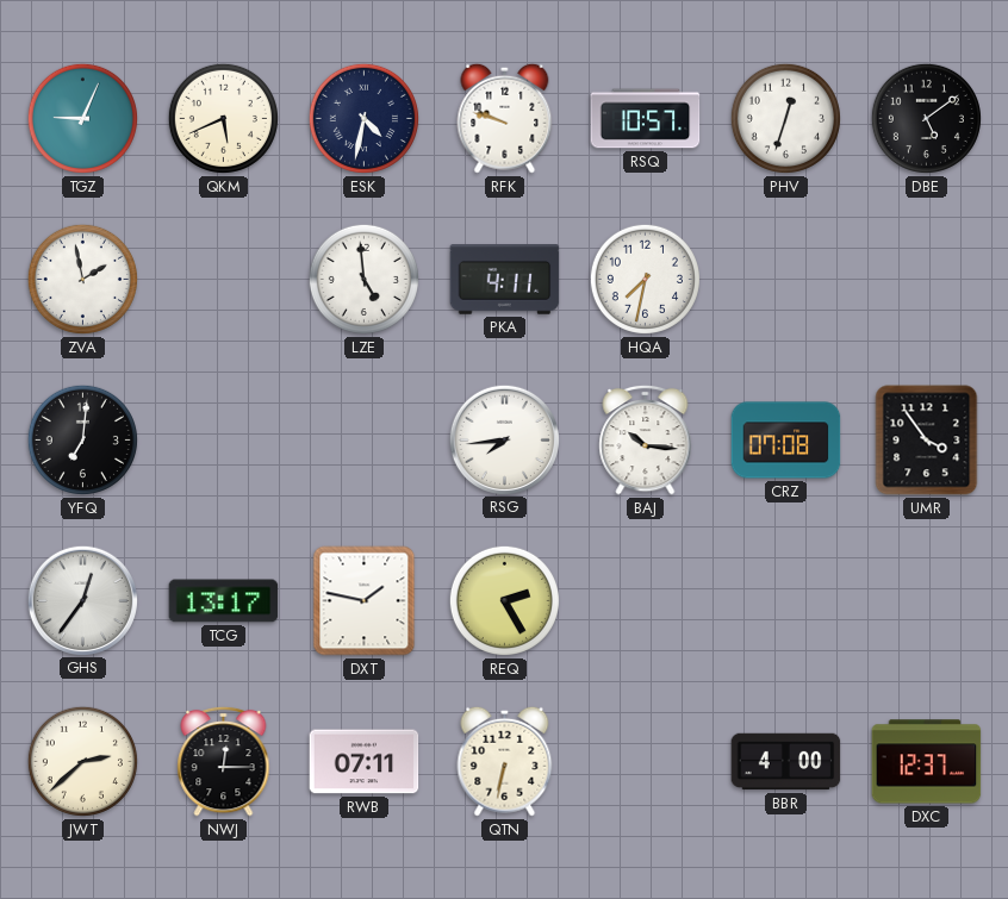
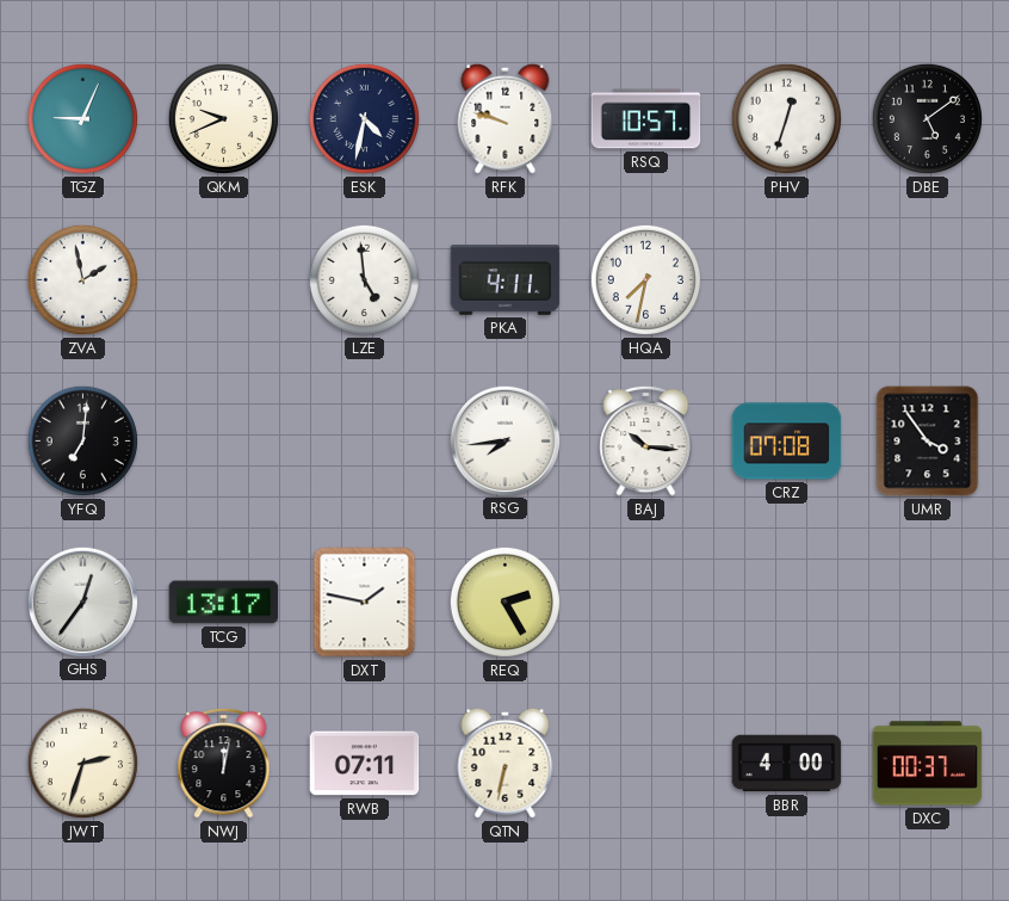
QKM: 5:41 -> 9:41 (223, 118)
JWT: 2:38 -> 2:33 (82, 763)
NWJ: 12:15 -> 12:02 (224, 763)
DXC: 12:37 -> 00:37 (928, 764)
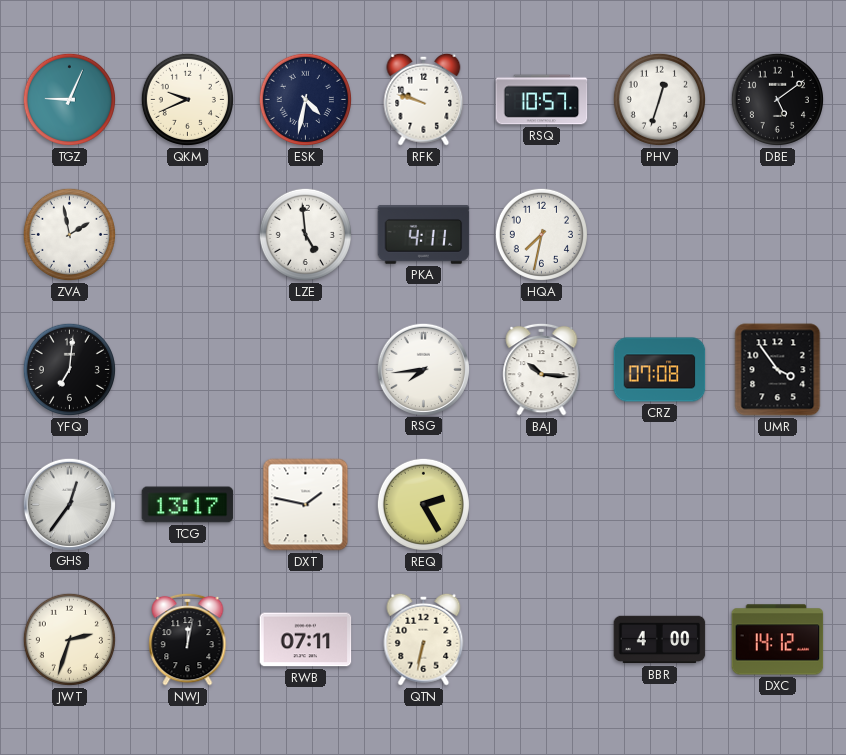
DXC: 00:37 -> 14:12 (778, 640)
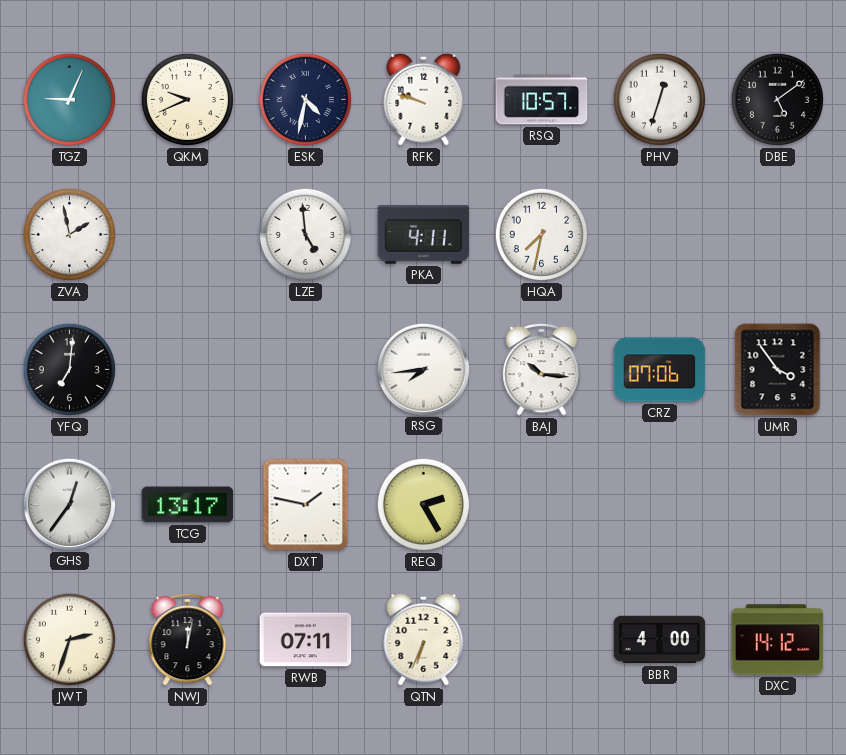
CRZ: 07:08 -> 07:06 (660, 370)
QTN: 6:32 -> 6:34 (424, 639)
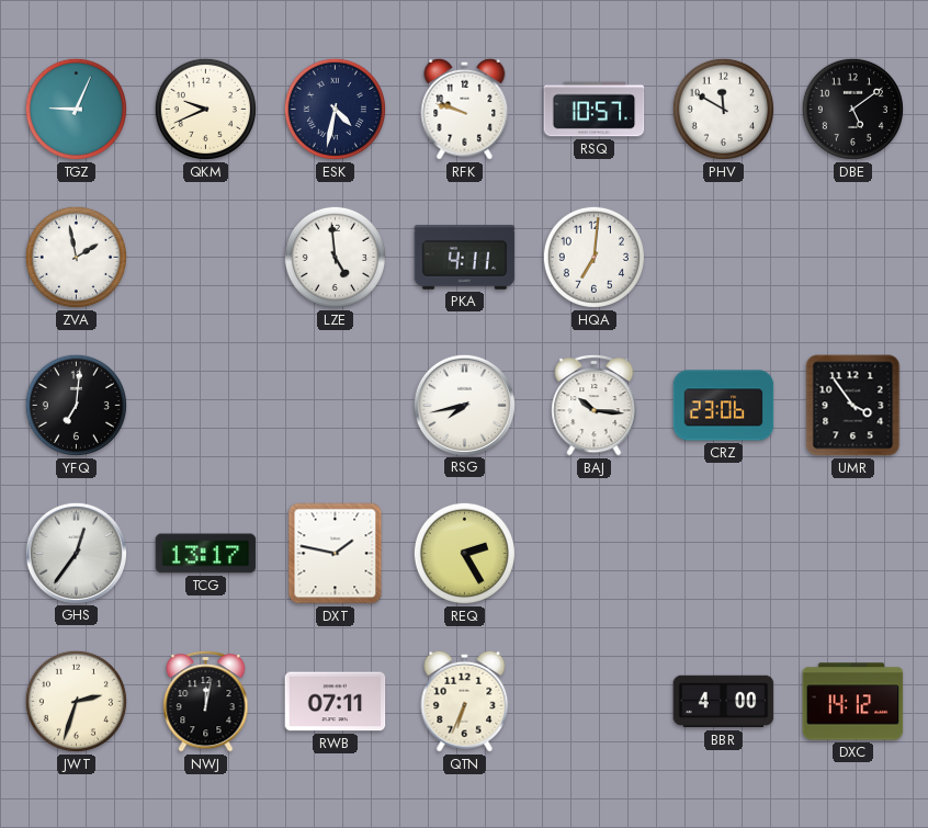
PHV: 12:33 -> 11:50 (723, 109)
HQA: 7:32 -> 7:01 (593, 257)
RSG: 7:44 -> 7:43 (464, 405)
CRZ: 07:06 -> 23:06 (724, 406)
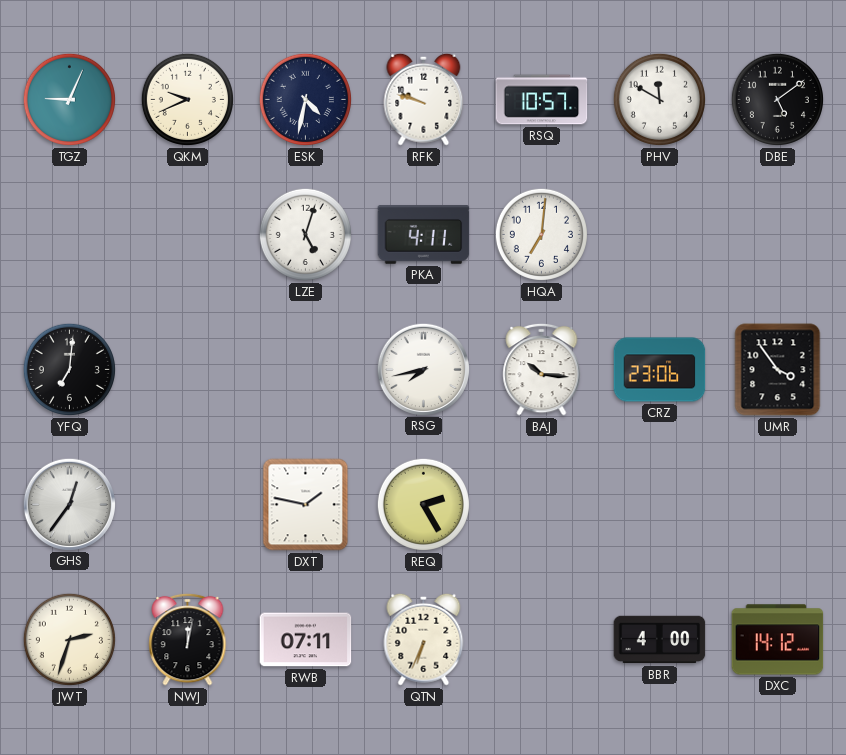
ZVA: 1:58 -> none (76, 257)
LZE: 4:59 -> 5:03 (305, 234)
TCG: 13:17 -> none (206, 554)
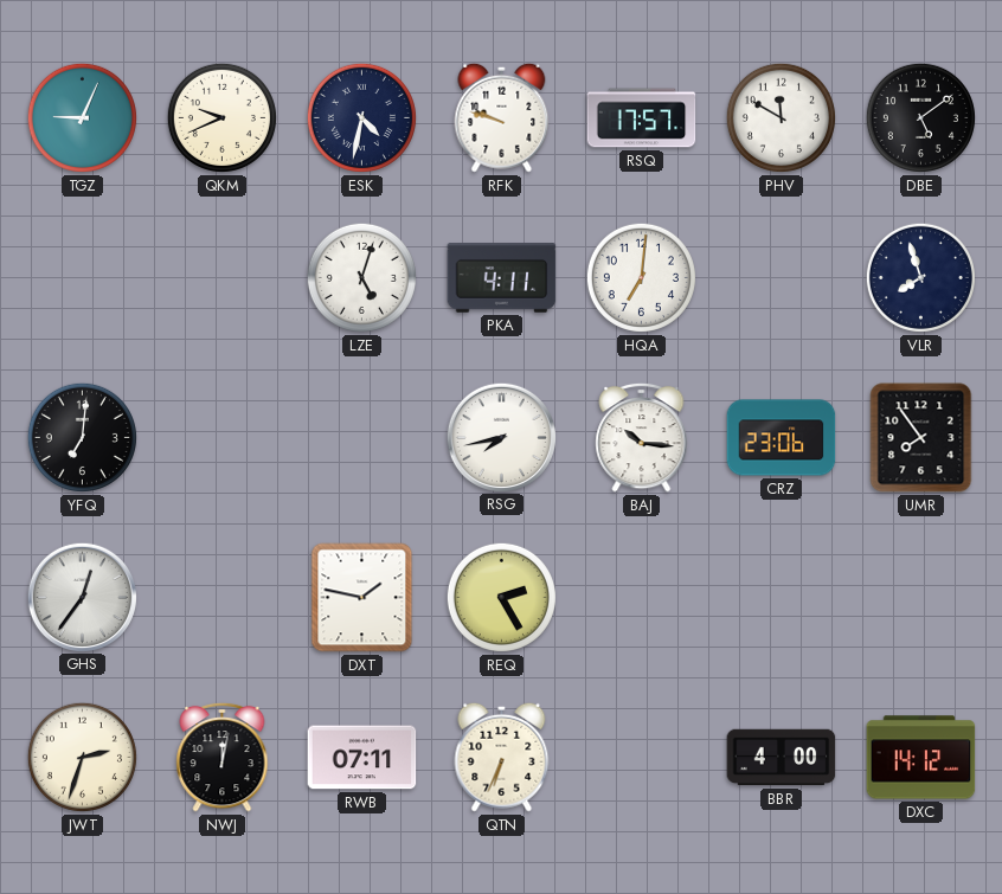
RSQ: 10:57 -> 17:57 (642, 118)
VLR: none -> 7:57 (920, 277)
UMR: 3:54 -> 7:54 (921, 438)
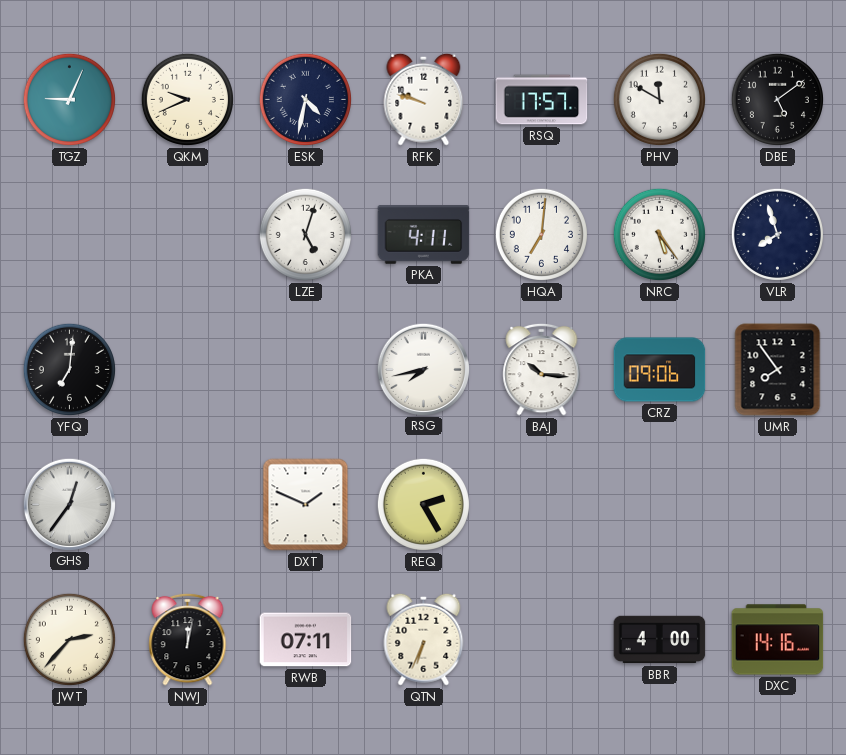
NRC: none -> 5:24 (659, 234)
CRZ: 23:06 -> 09:06 (660, 370)
DXT: 1:47 -> 1:49 (306, 505)
JWT: 2:33 -> 2:37 (69, 639)
DXC: 14:12 -> 14:16 (778, 640)
